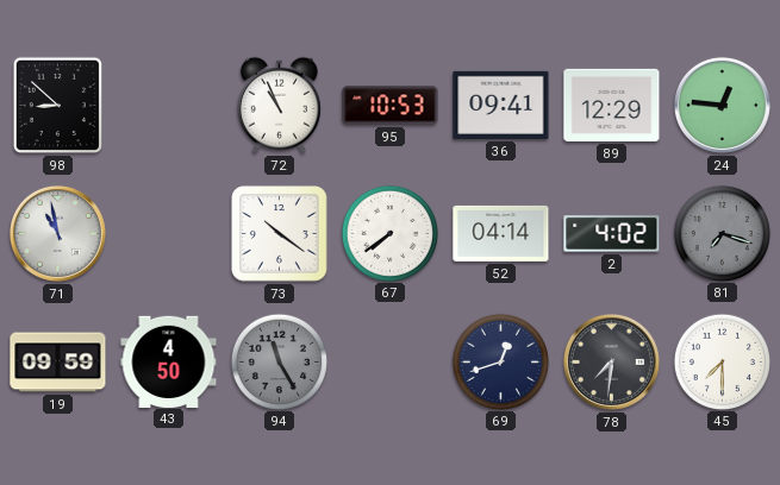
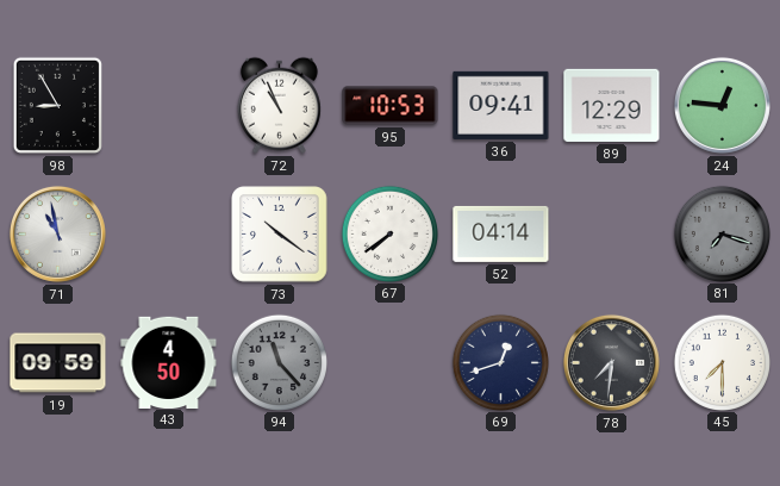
98: 8:52 -> 8:55 (57, 105)
2: 4:02 -> none (612, 234)
94: 11:25 -> 11:23 (279, 362)
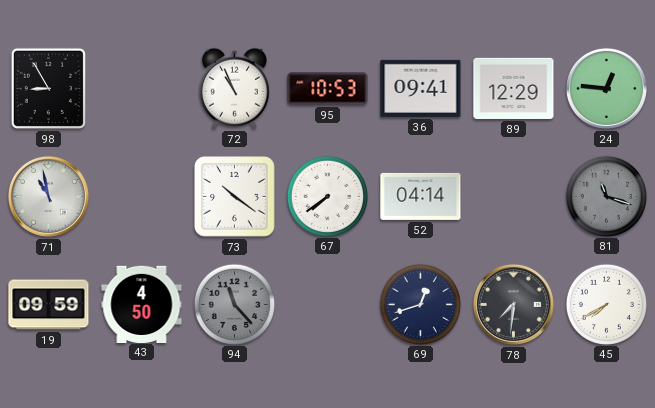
81: 7:18 -> 11:18 (606, 196)
45: 7:30 -> 7:40 (606, 304)
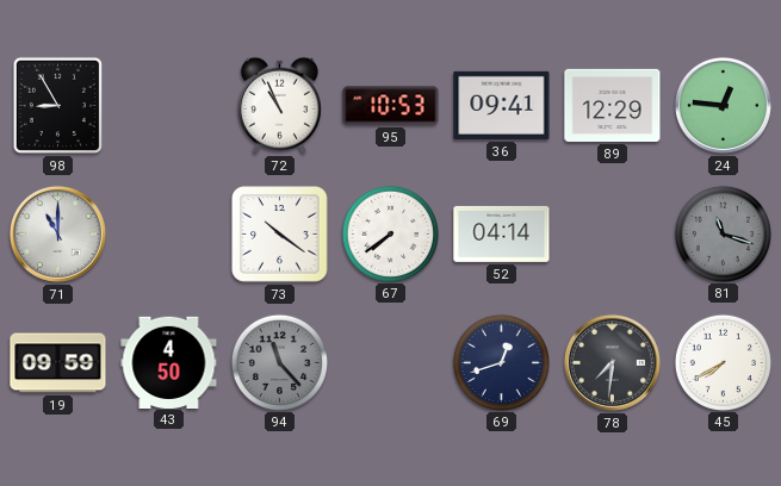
71: 10:58 -> 11:00 (57, 233)
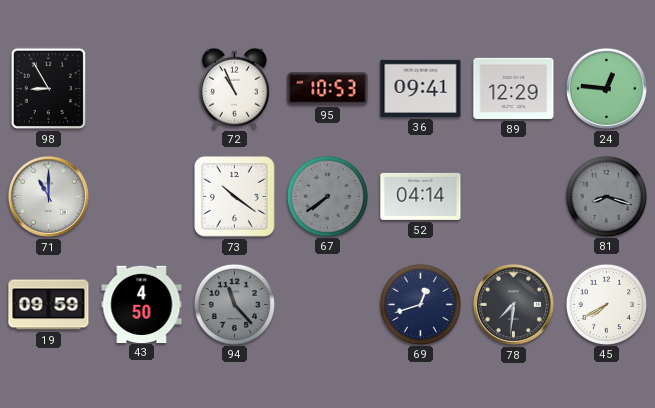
67 dial: white -> grey (327, 196)
81: 11:18 -> 8:18 (606, 196)
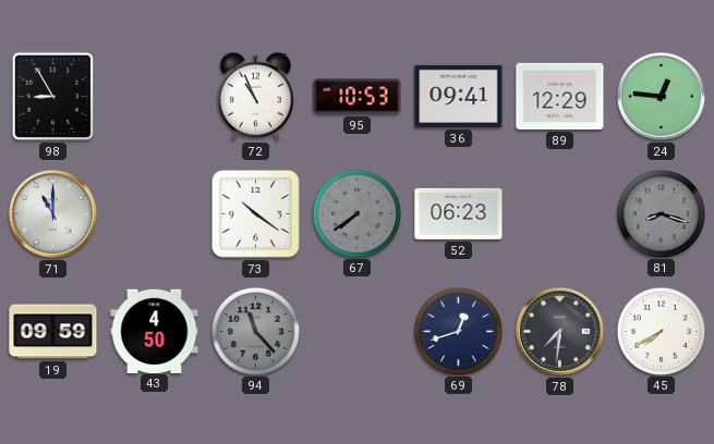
52: 04:14 -> 06:23 (459, 213)
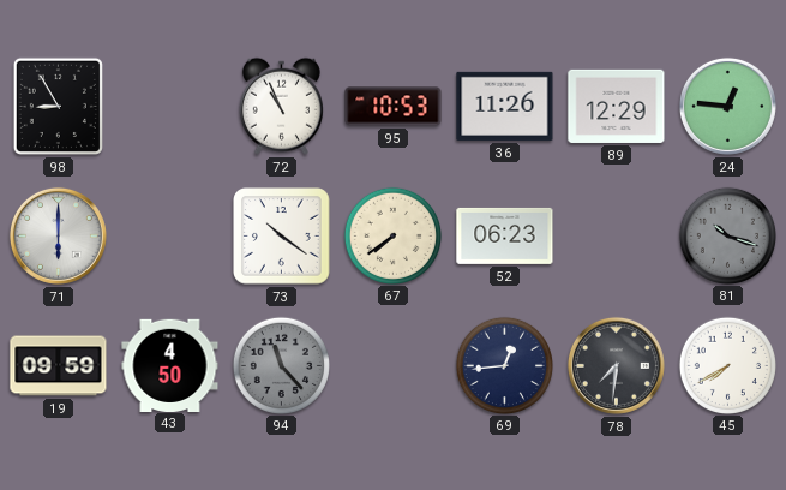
36: 09:41 -> 11:26 (505, 106)
71: 11:00 -> 6:00 (58, 235)
67 dial: grey -> cream (392, 235)
81: 8:18 -> 10:18 (727, 235)
69: 12:42 -> 12:44 (504, 365)
